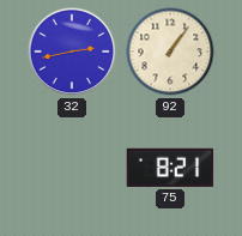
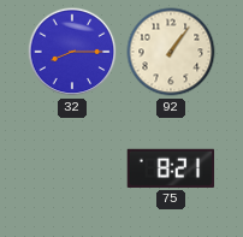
32: 2:43 -> 8:15 (72, 52)
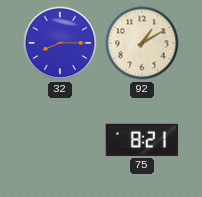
92: 1:06 -> 1:10 (142, 43)
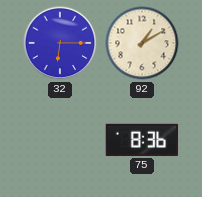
32: 8:15 -> 6:15 (60, 43)
75: 8:21 -> 8:36 (142, 140)
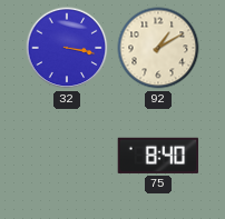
32: 6:15 -> 3:17 (67, 48)
75: 8:36 -> 8:40 (158, 156)
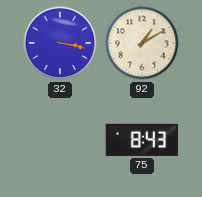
75: 8:40 -> 8:43 (142, 140)
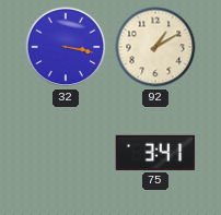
75: 8:43 -> 3:41 (155, 153)
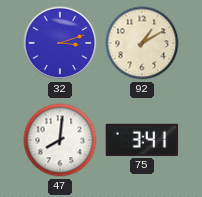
32: 3:17 -> 3:12 (60, 43)
47: none -> 8:01 (60, 140)
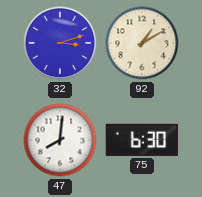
75: 3:41 -> 6:30 (142, 140)
